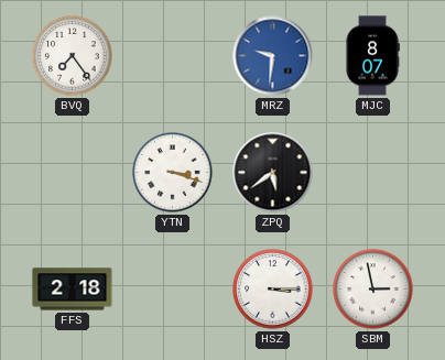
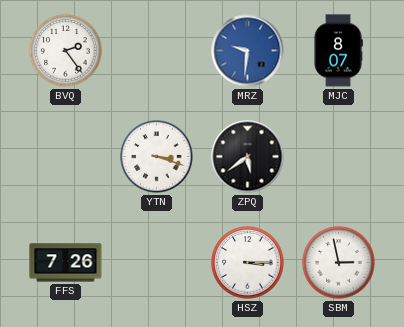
BVQ: 7:24 -> 2:24 (66, 51)
FFS: 2:18 -> 7:26 (66, 263)
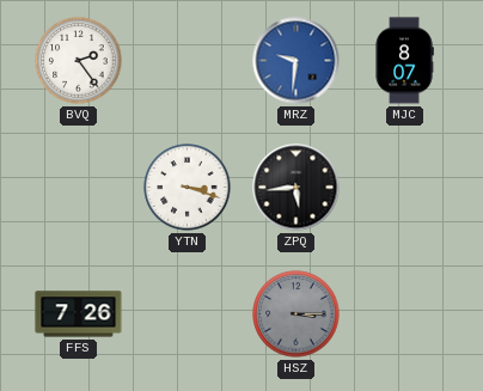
ZPQ: 5:39 -> 5:44 (296, 188)
HSZ dial: white -> grey (296, 314)
SBM: 2:58 -> none (339, 263)
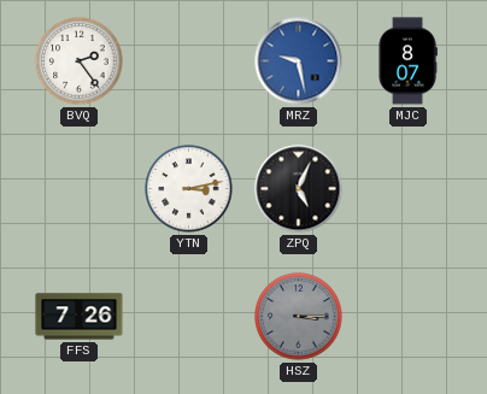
MRZ: 9:31 -> 9:28 (299, 61)
YTN: 3:18 -> 3:13 (189, 189)
ZPQ: 5:44 -> 5:04 (299, 189)
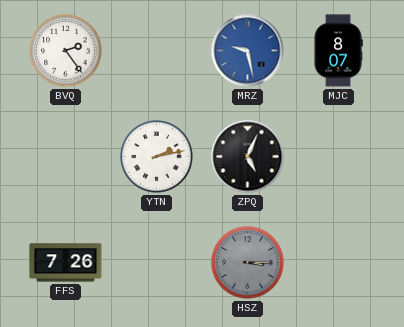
YTN: 3:13 -> 2:13 (157, 157)
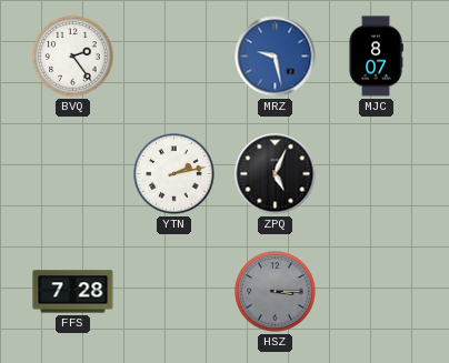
FFS: 7:26 -> 7:28 (73, 292)
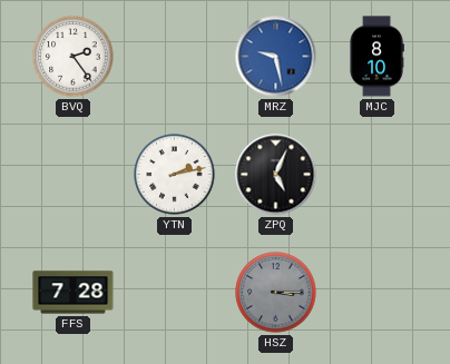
MJC: 8:07 -> 8:10 (376, 57)
